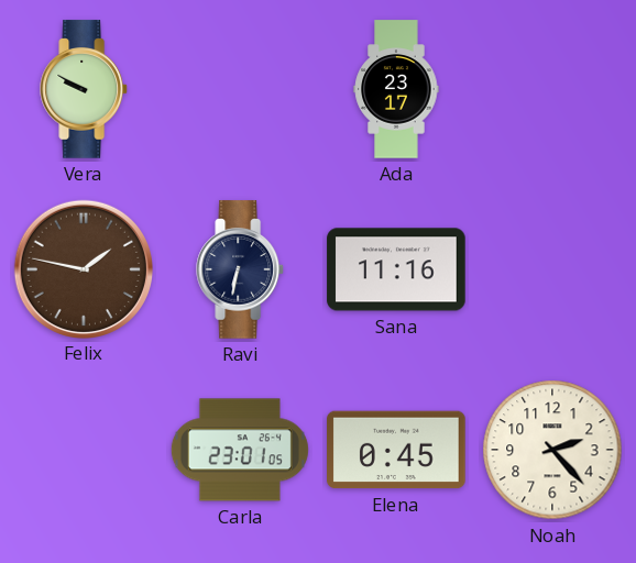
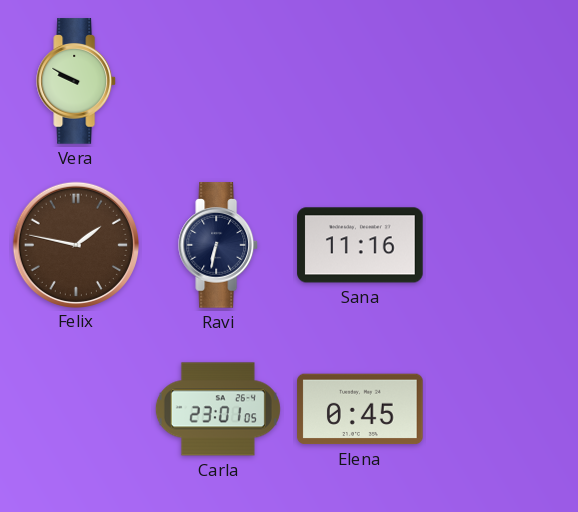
Ada: 23:17 -> none (396, 89)
Noah: 2:23 -> none (552, 450)
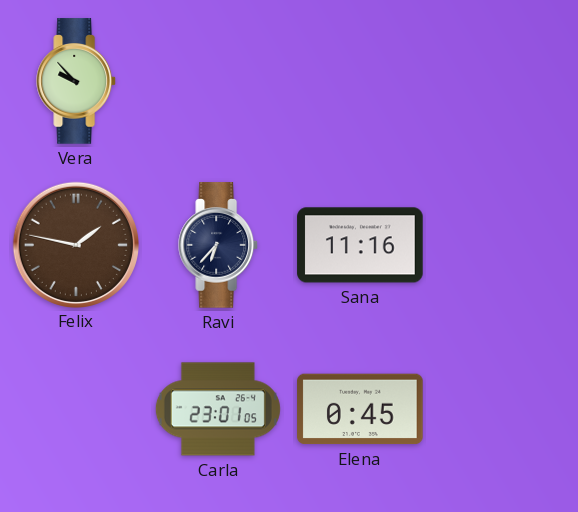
Vera: 9:50 -> 9:53 (77, 81)
Ravi: 6:32 -> 6:37 (219, 245)
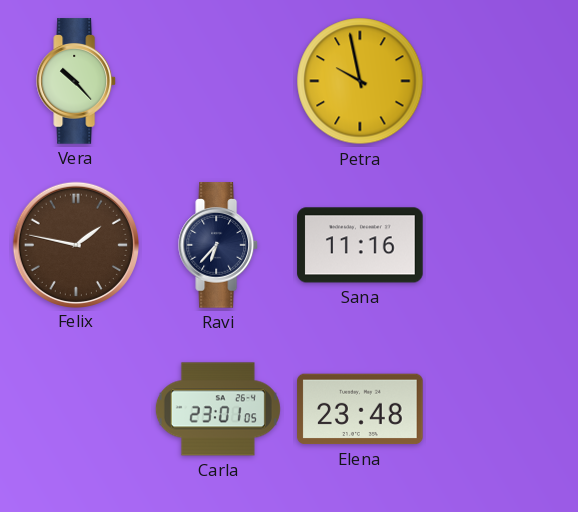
Vera: 9:53 -> 10:23 (77, 81)
Petra: none -> 9:58 (360, 81)
Elena: 0:45 -> 23:48 (360, 409)
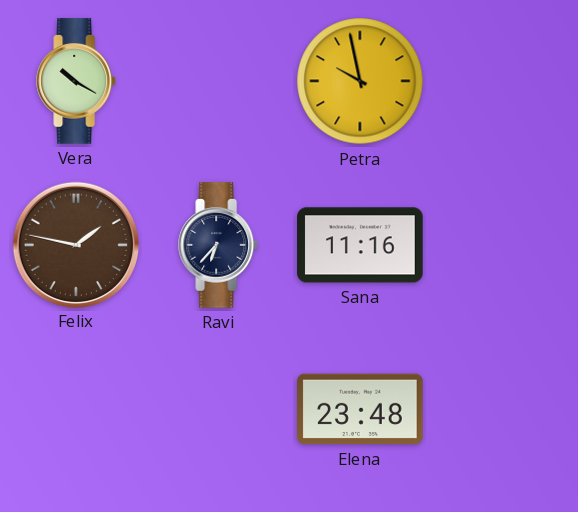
Vera: 10:23 -> 10:20 (77, 81)
Carla: 23:01 -> none (218, 409)
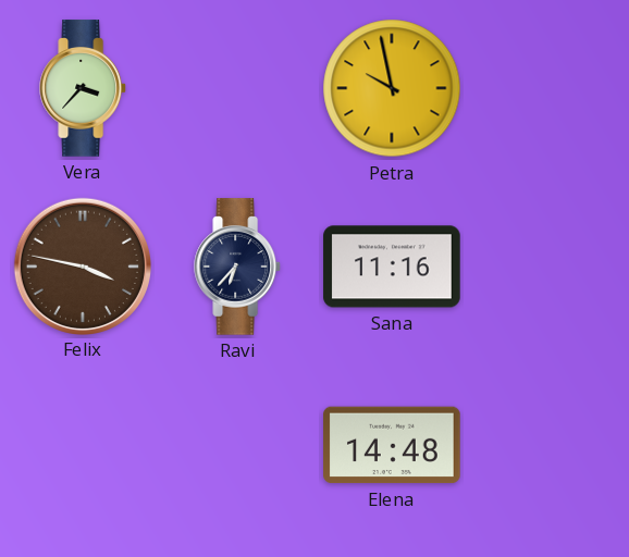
Vera: 10:20 -> 3:37 (84, 88)
Felix: 1:47 -> 3:47 (82, 265)
Elena: 23:48 -> 14:48 (392, 445)
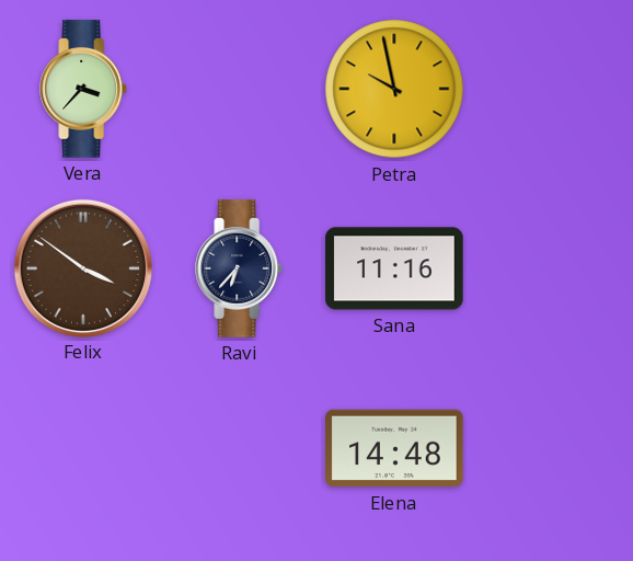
Felix: 3:47 -> 3:51 (82, 267)
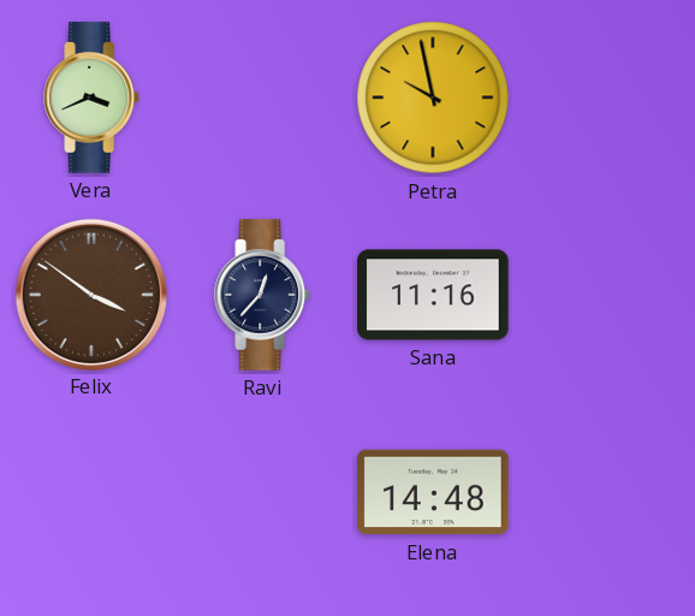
Vera: 3:37 -> 3:41 (93, 97)
Ravi: 6:37 -> 12:37 (263, 295)
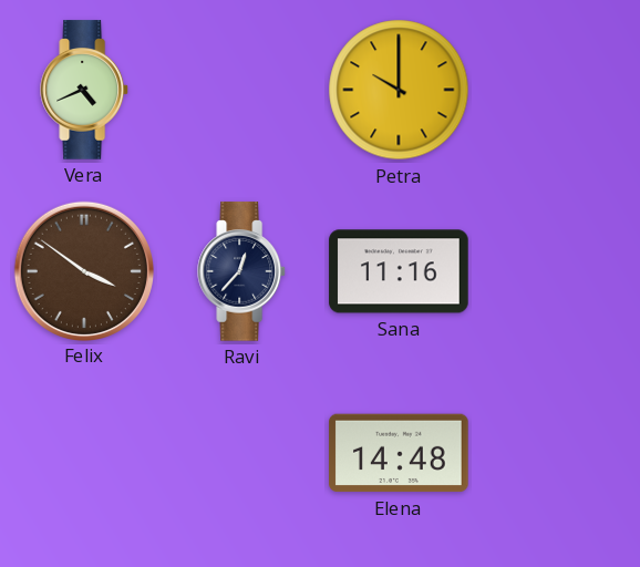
Vera: 3:41 -> 4:41 (85, 90)
Petra: 9:58 -> 10:00 (399, 90)
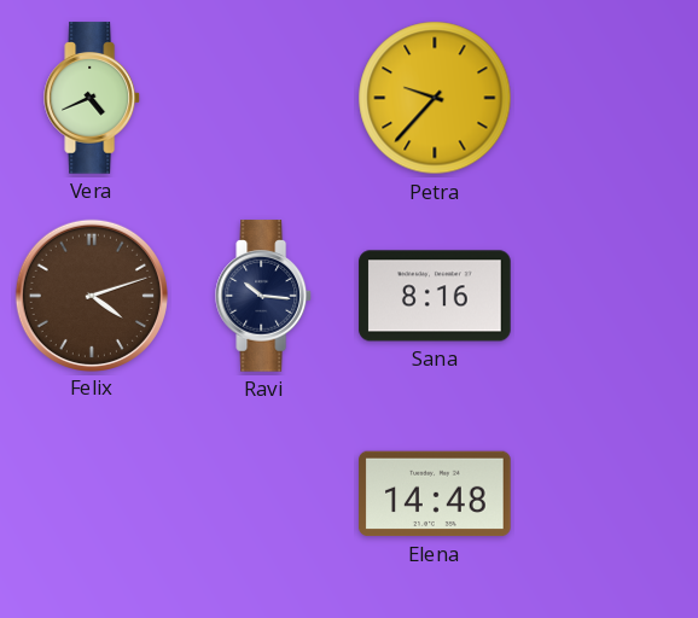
Petra: 10:00 -> 9:37 (435, 98)
Felix: 3:51 -> 4:12 (91, 295)
Ravi: 12:37 -> 10:16 (264, 296)
Sana: 11:16 -> 8:16 (435, 296)
